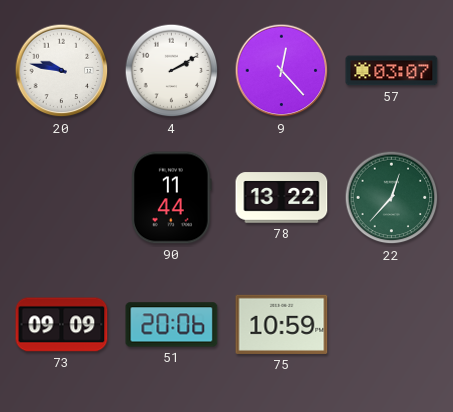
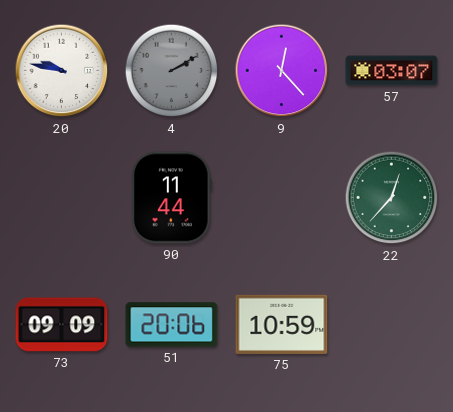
4 dial: white -> grey (172, 71)
78: 13:22 -> none (282, 198)
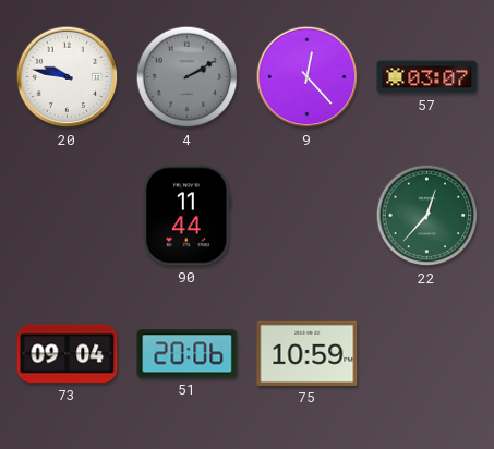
73: 09:09 -> 09:04 (68, 354)
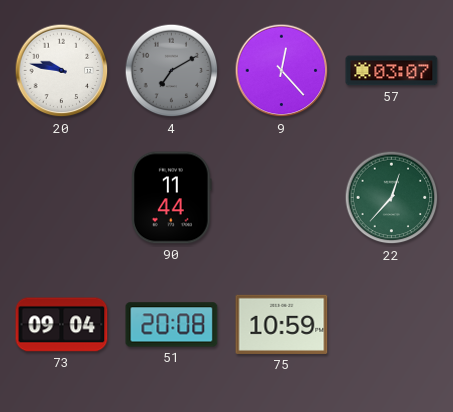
4: 2:10 -> 7:10 (172, 71)
51: 20:06 -> 20:08 (172, 325)
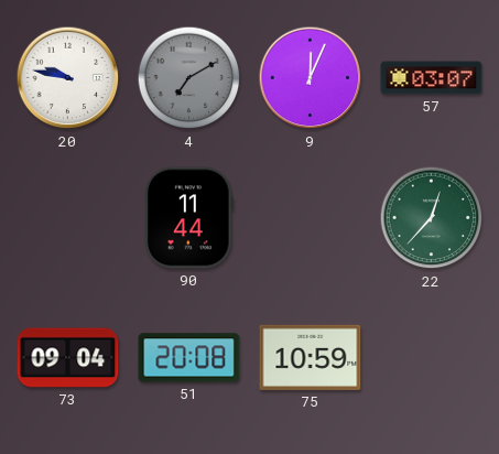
9: 12:23 -> 12:04 (311, 78)
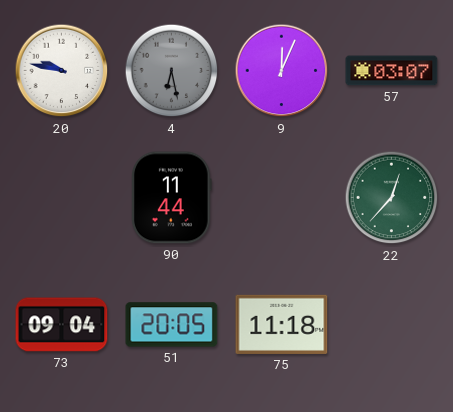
4: 7:10 -> 6:28 (172, 71)
51: 20:08 -> 20:05 (172, 325)
75: 10:59 -> 11:18 (282, 324)
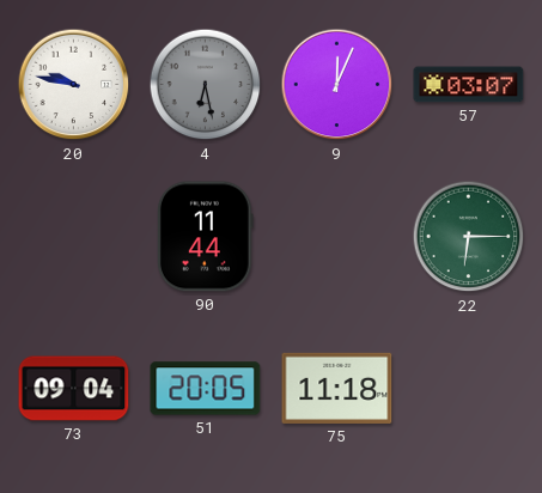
22: 12:37 -> 6:15 (469, 237)
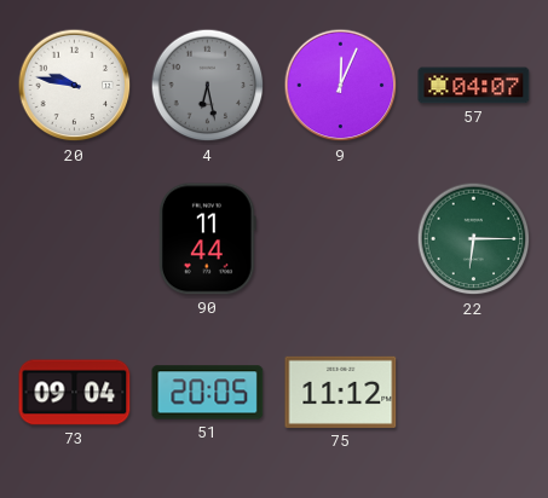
57: 03:07 -> 04:07 (474, 86)
75: 11:18 -> 11:12 (341, 392)
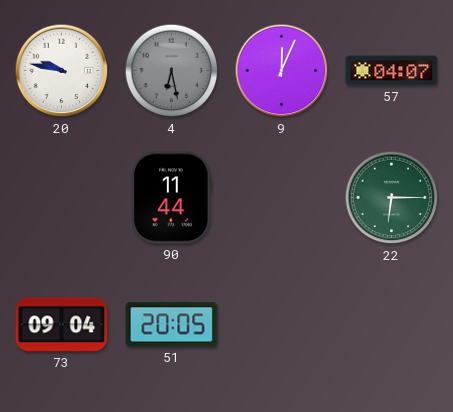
75: 11:12 -> none (341, 392)
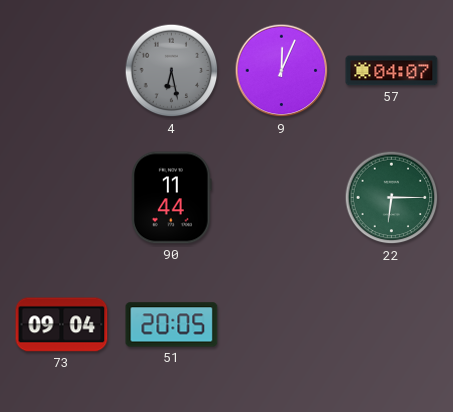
20: 9:47 -> none (62, 71)
